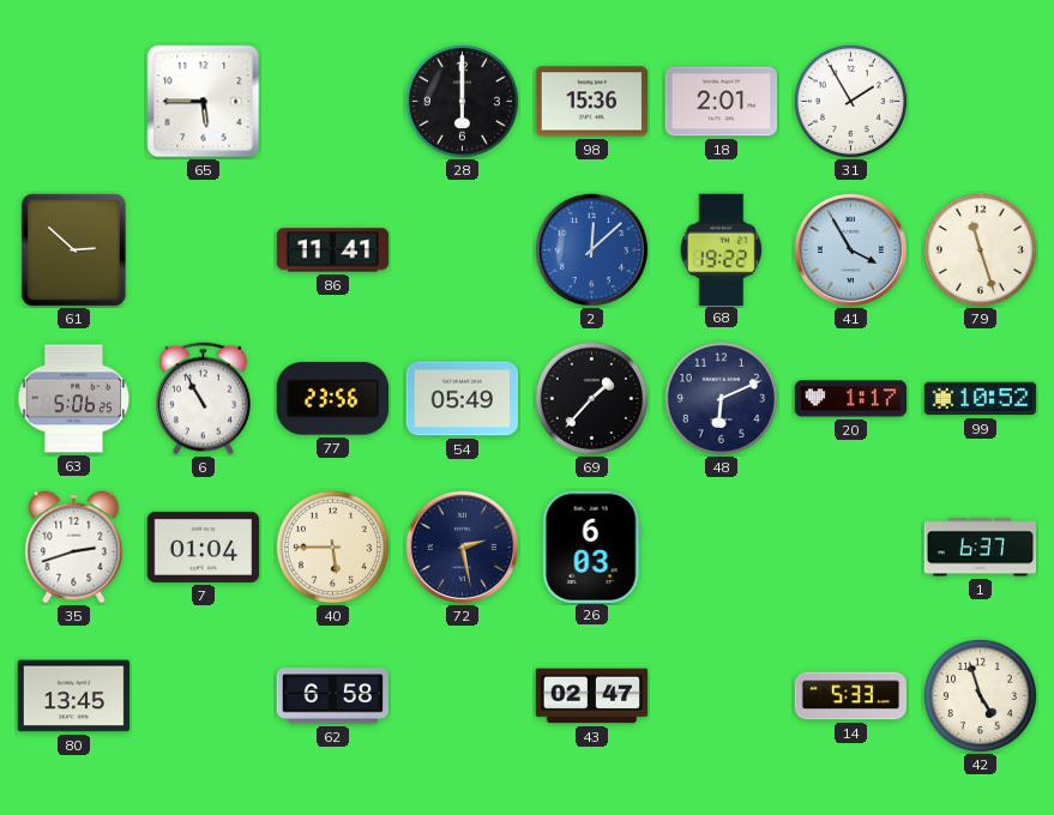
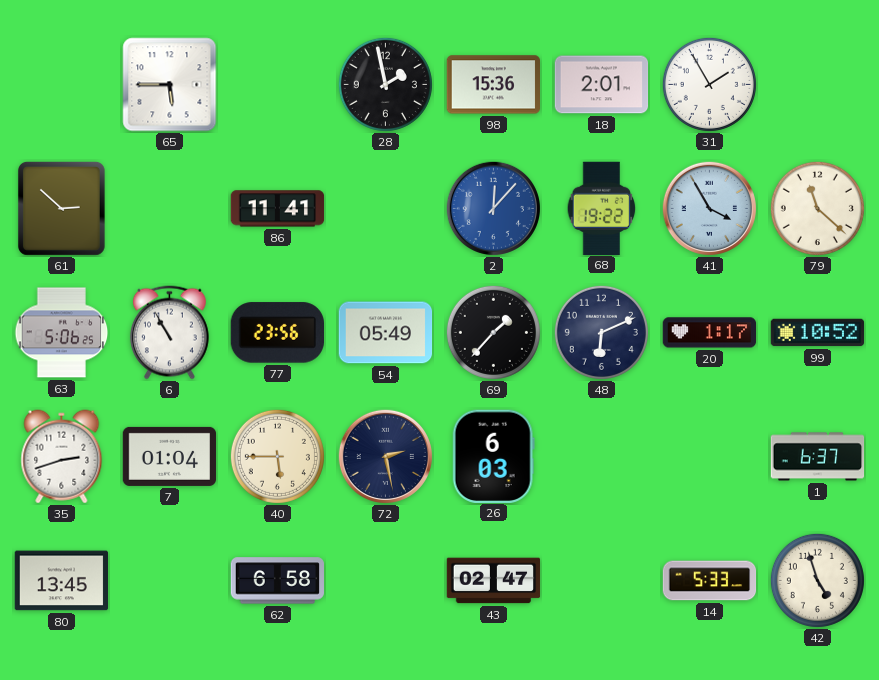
28: 6:00 -> 1:58 (385, 84)
2: 12:08 -> 12:07 (493, 208)
79: 11:27 -> 11:22 (817, 208)
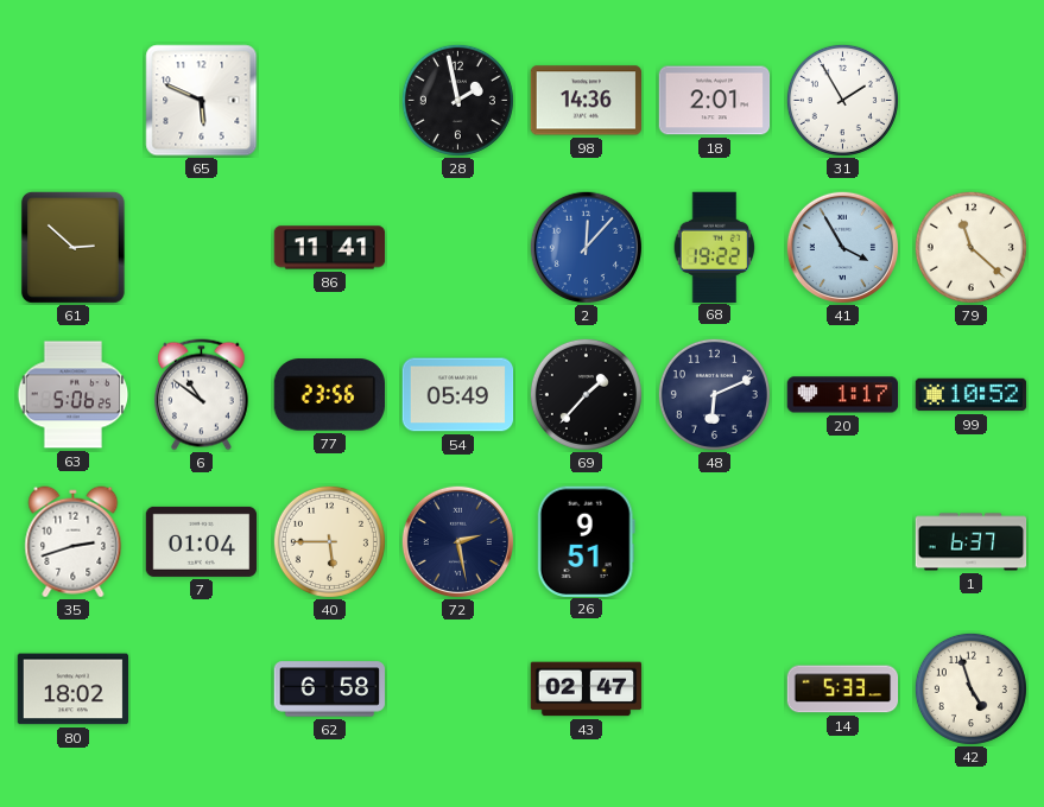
65: 5:45 -> 5:49 (202, 101)
98: 15:36 -> 14:36 (586, 101)
6: 10:55 -> 10:51 (201, 395)
26: 6:03 -> 9:51 (586, 541)
80: 13:45 -> 18:02 (72, 690)
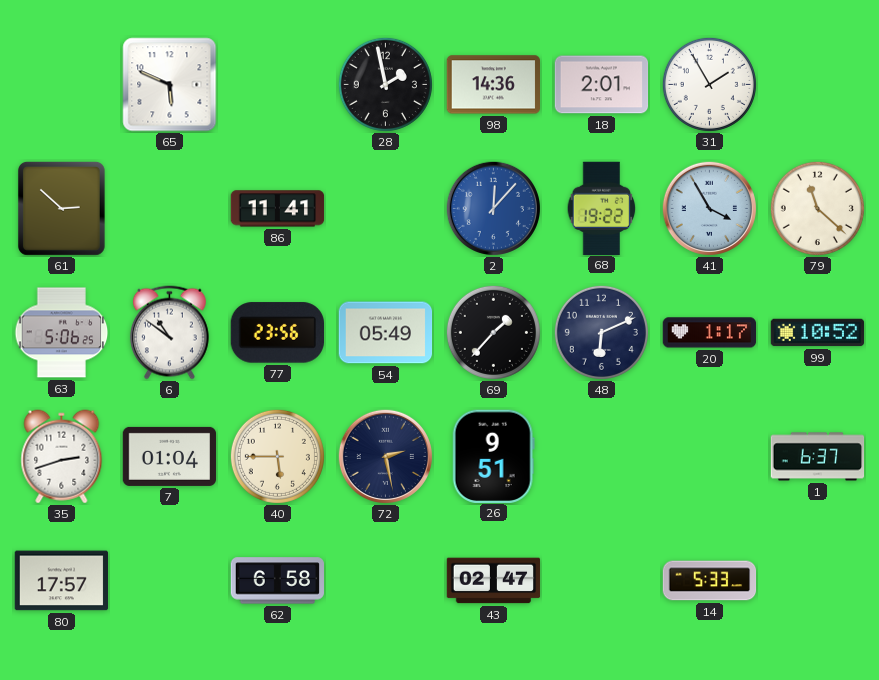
80: 18:02 -> 17:57 (61, 581)
42: 4:57 -> none (970, 688)
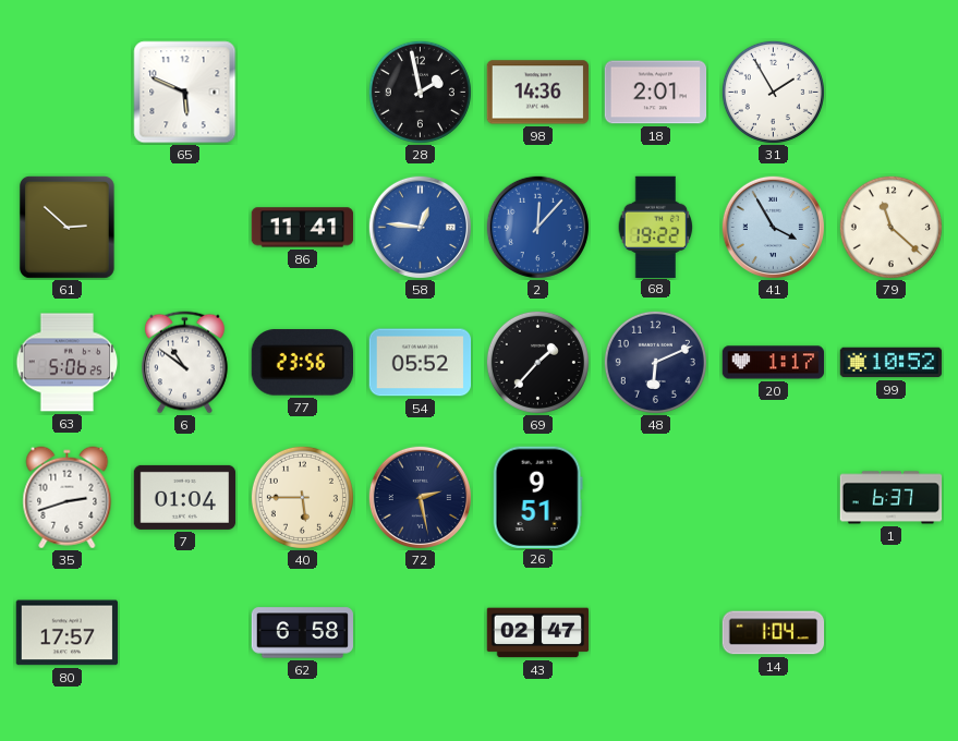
58: none -> 12:46 (420, 227)
54: 05:49 -> 05:52 (421, 363)
14: 5:33 -> 1:04 (774, 633)
